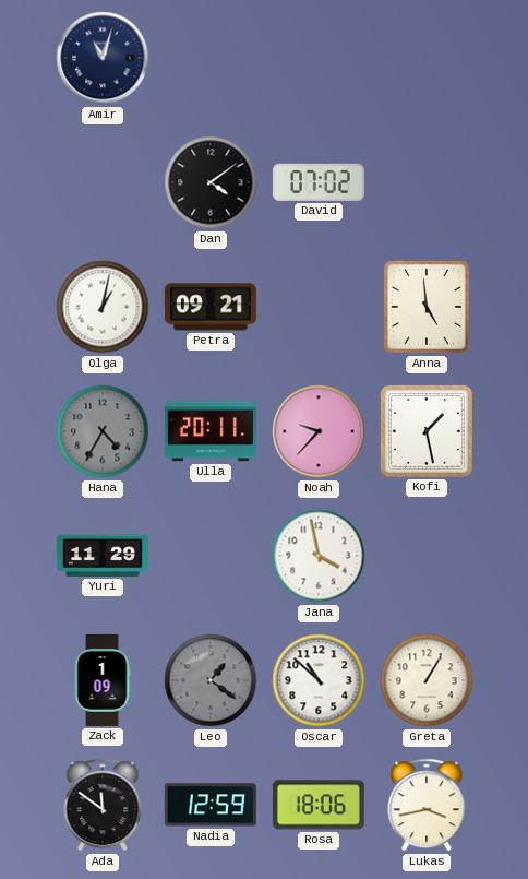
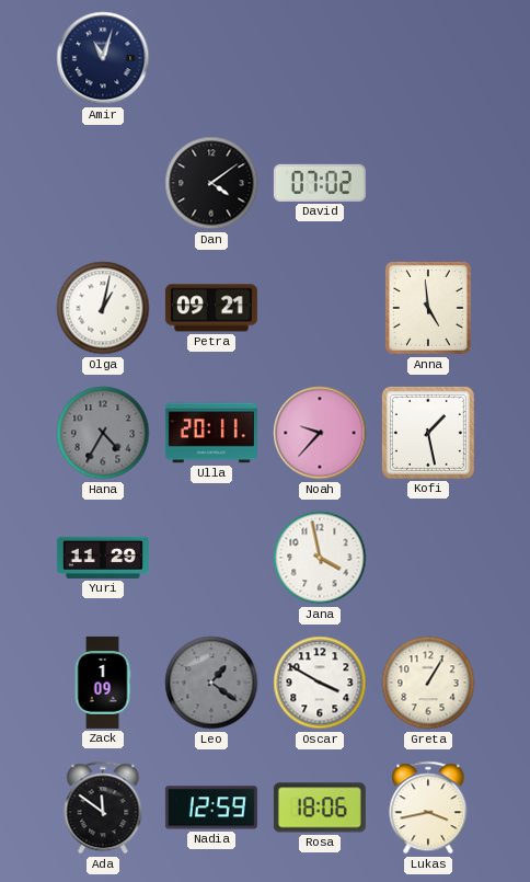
Oscar: 10:52 -> 3:50 (320, 683)
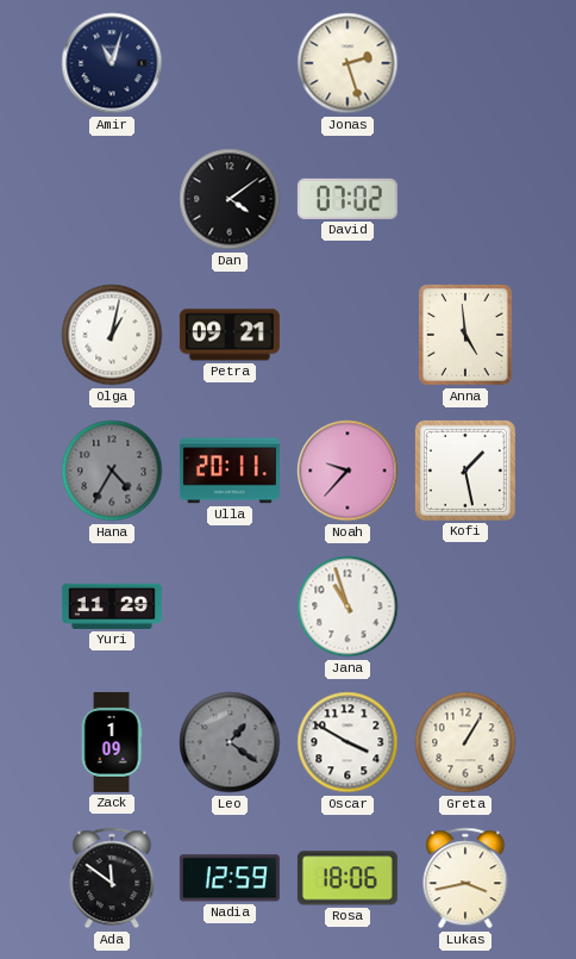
Jonas: none -> 2:27 (348, 63)
Jana: 3:58 -> 10:57 (348, 606)
